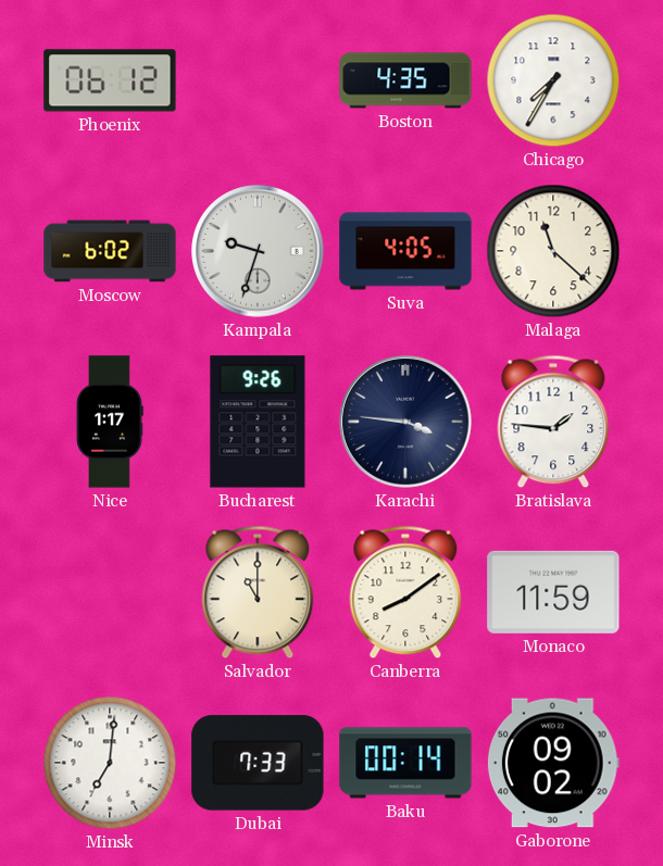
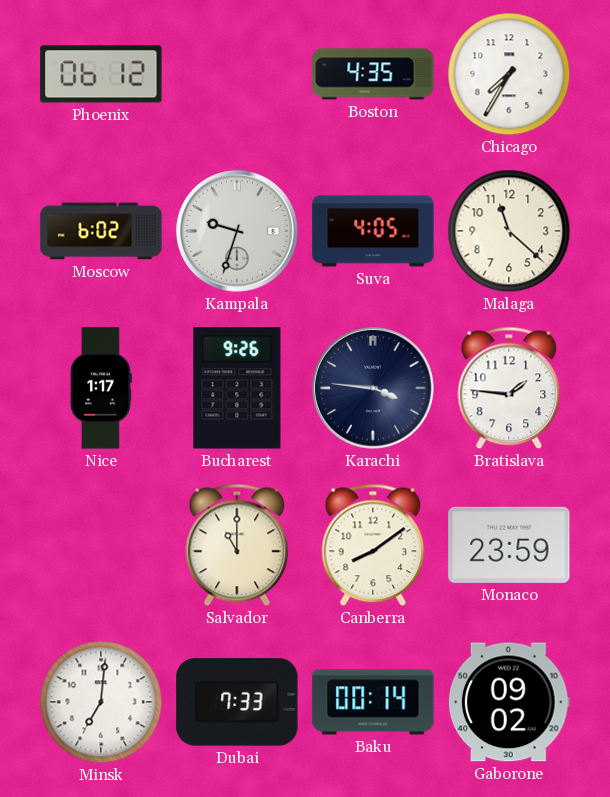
Monaco: 11:59 -> 23:59 (509, 545)
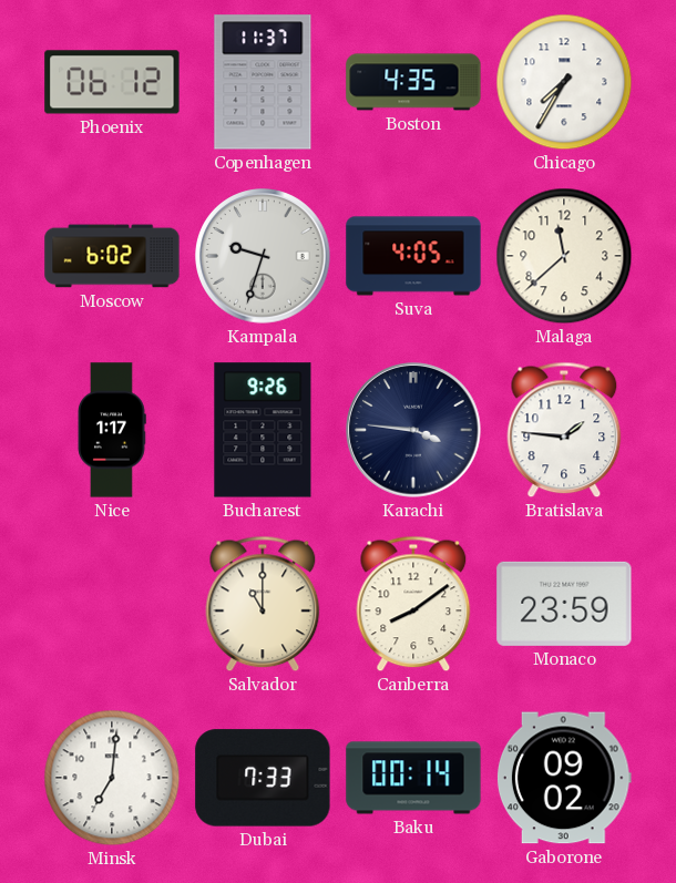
Copenhagen: none -> 11:37 (263, 82)
Malaga: 11:22 -> 11:38 (564, 256)
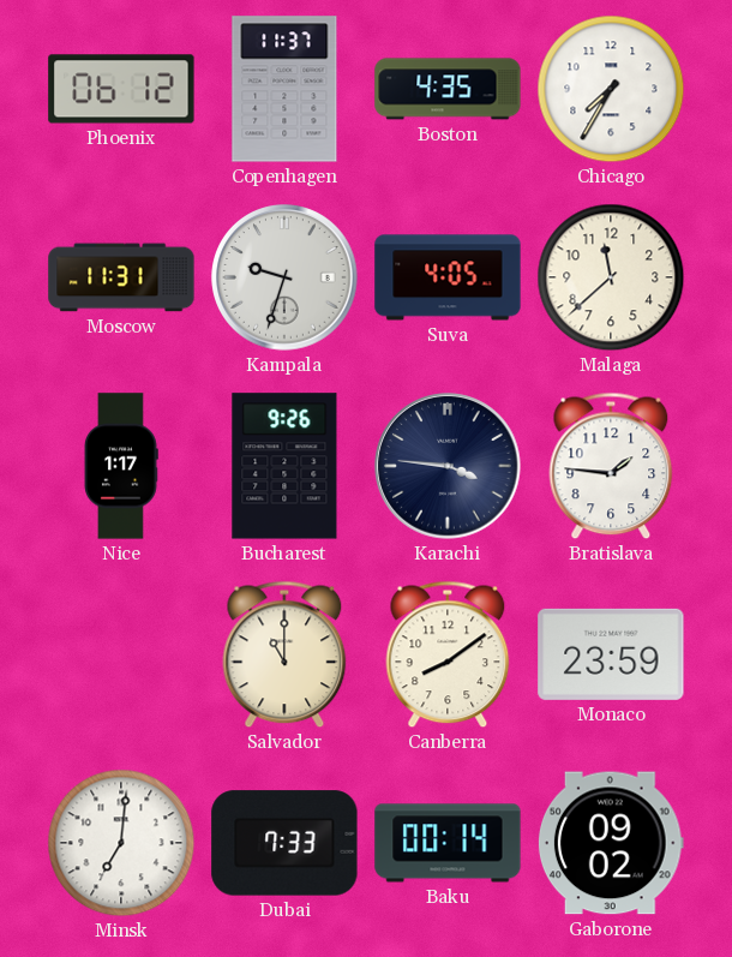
Moscow: 6:02 -> 11:31 (121, 277)
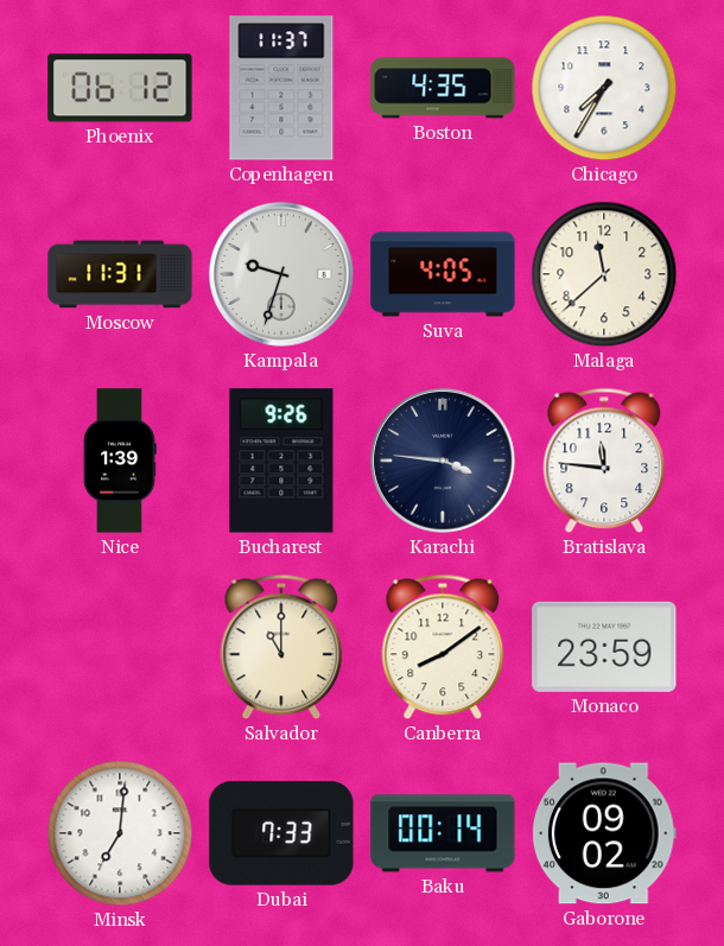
Nice: 1:17 -> 1:39 (120, 461)
Bratislava: 1:46 -> 11:46 (604, 461)
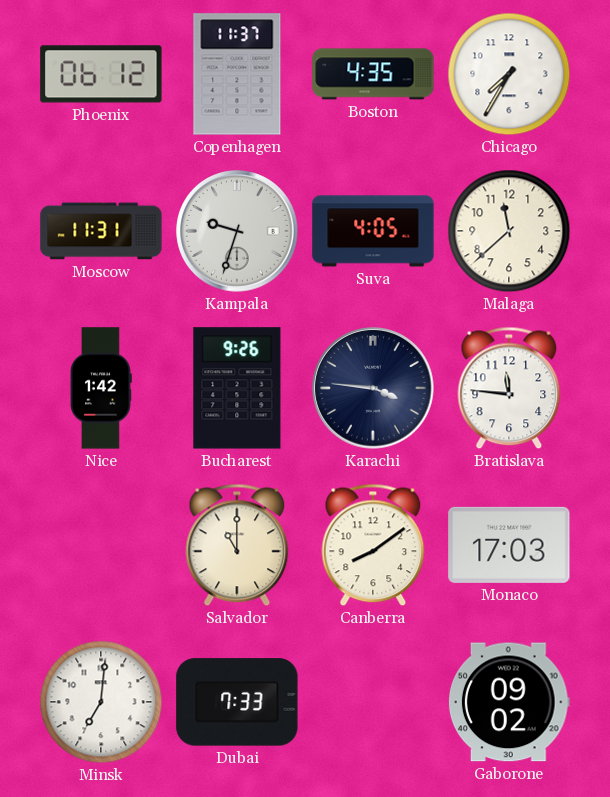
Nice: 1:39 -> 1:42 (101, 388)
Monaco: 23:59 -> 17:03 (509, 545)
Baku: 00:14 -> none (443, 833)
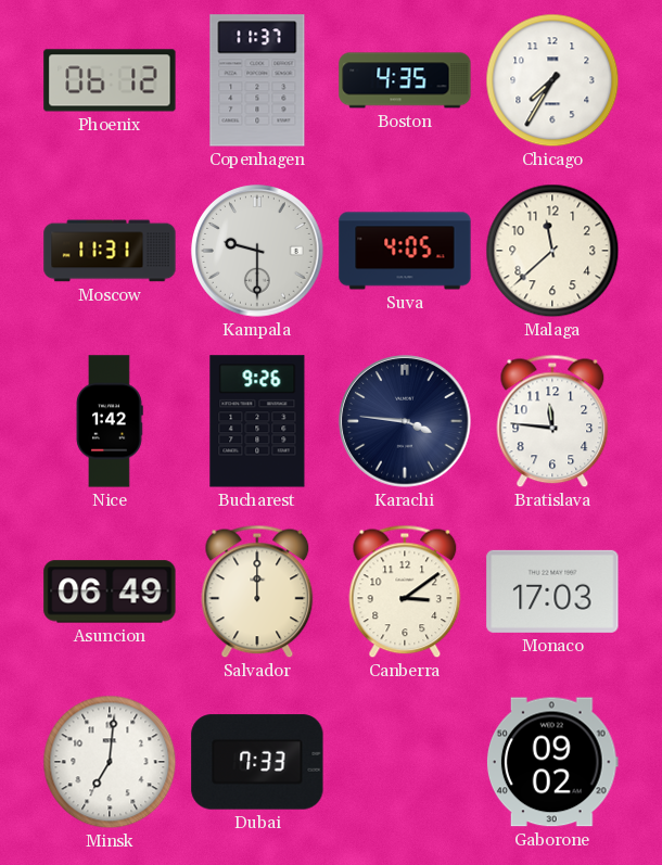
Kampala: 9:33 -> 9:30 (257, 251)
Asuncion: none -> 06:49 (110, 591)
Salvador: 11:00 -> 12:00 (257, 591)
Canberra: 8:09 -> 3:09 (405, 591)
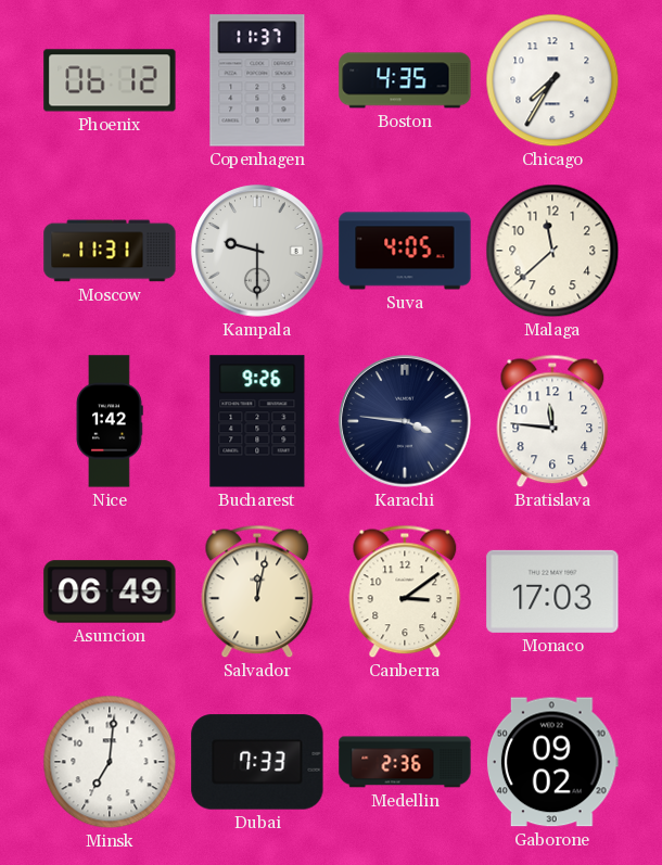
Salvador: 12:00 -> 12:02 (257, 591)
Medellin: none -> 2:36 (405, 762)
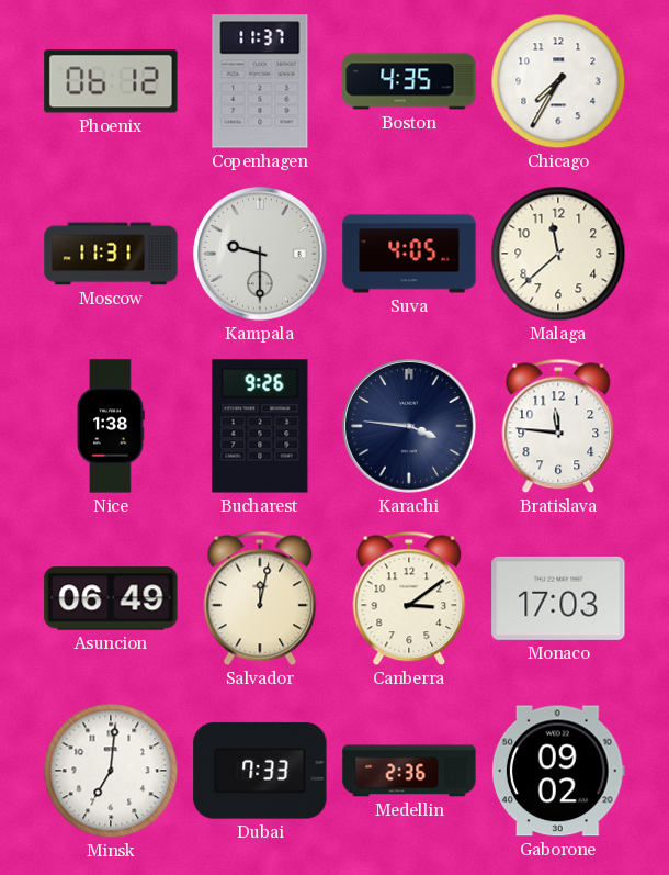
Nice: 1:42 -> 1:38 (111, 426)
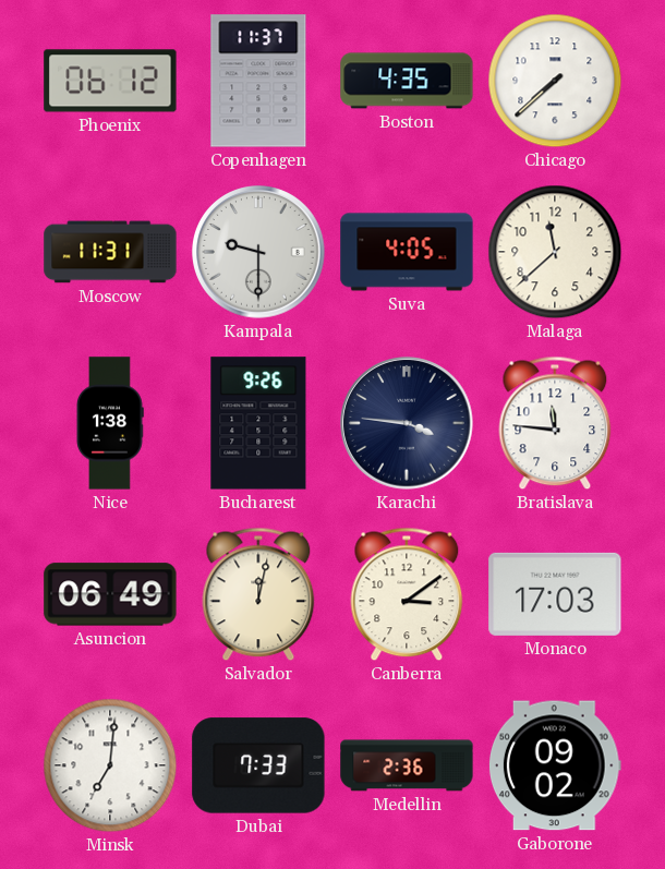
Chicago: 7:35 -> 7:38 (555, 81)
